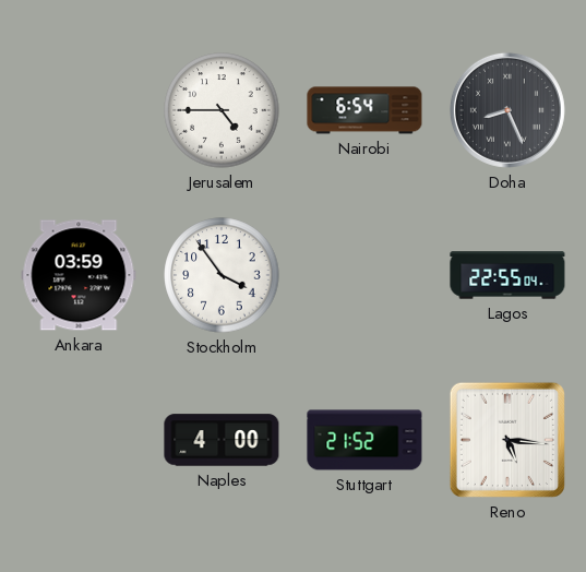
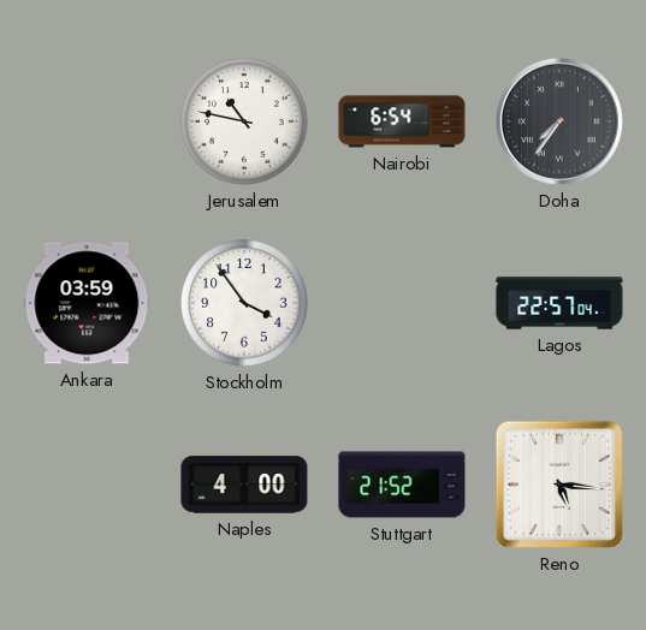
Jerusalem: 4:45 -> 10:47 (244, 121)
Doha: 8:26 -> 7:36 (559, 121)
Lagos: 22:55 -> 22:57 (559, 303)
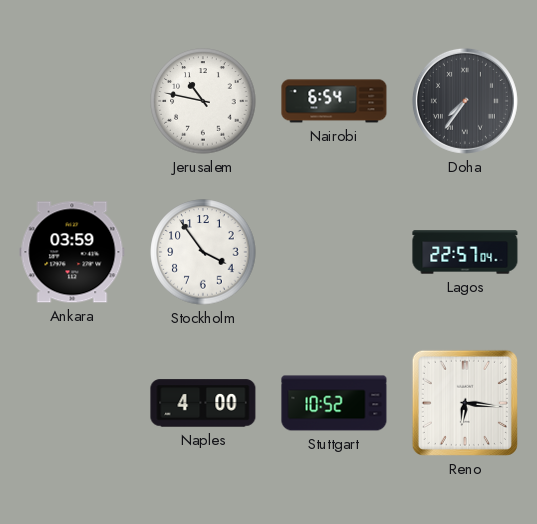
Stuttgart: 21:52 -> 10:52 (334, 403)
Reno: 5:16 -> 6:16 (465, 403)
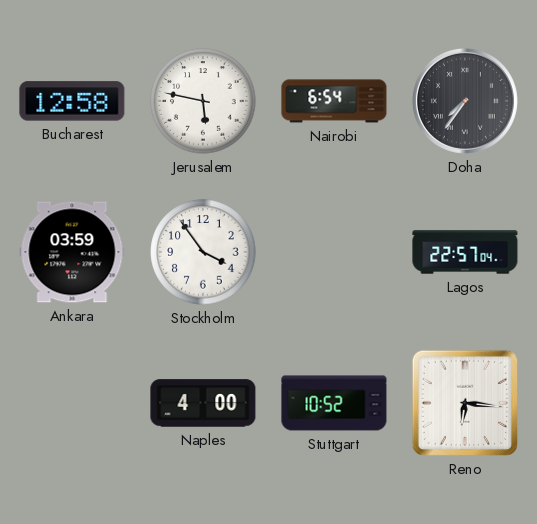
Bucharest: none -> 12:58 (72, 101)
Jerusalem: 10:47 -> 5:47 (203, 101)
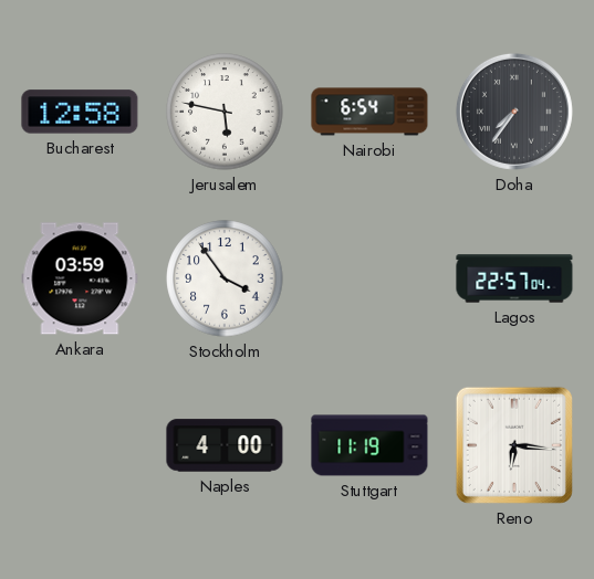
Stuttgart: 10:52 -> 11:19 (369, 445)
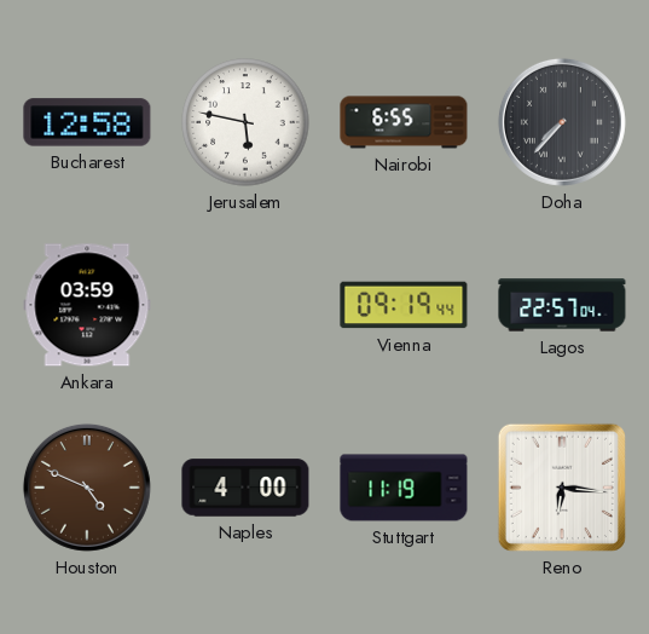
Nairobi: 6:54 -> 6:55 (404, 122)
Doha: 7:36 -> 7:37 (562, 122)
Stockholm: 3:54 -> none (225, 278)
Vienna: none -> 09:19 (404, 305)
Houston: none -> 4:49 (87, 488)
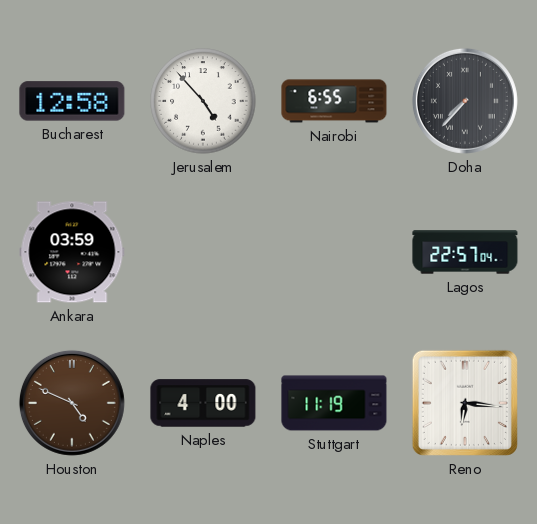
Jerusalem: 5:47 -> 4:53 (203, 101)
Vienna: 09:19 -> none (404, 305)
